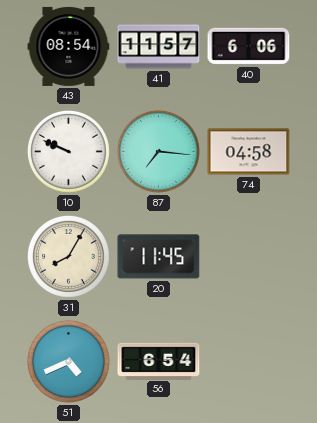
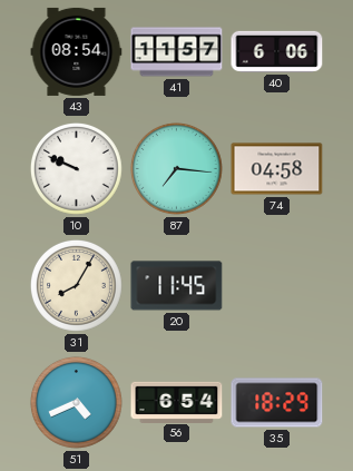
35: none -> 18:29 (277, 403)
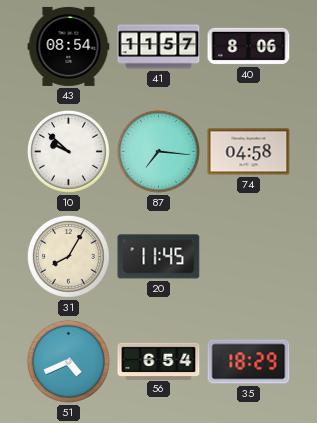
40: 6:06 -> 8:06 (249, 46)
10: 9:49 -> 9:52 (68, 151)
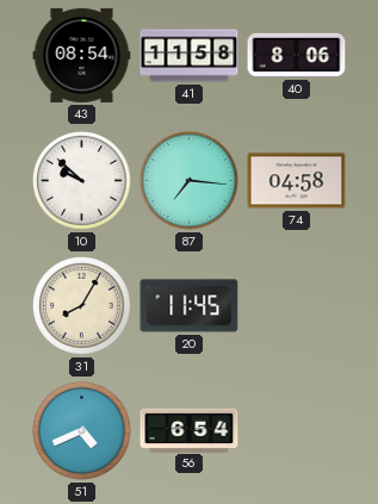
41: 11:57 -> 11:58 (190, 56)
35: 18:29 -> none (249, 362)
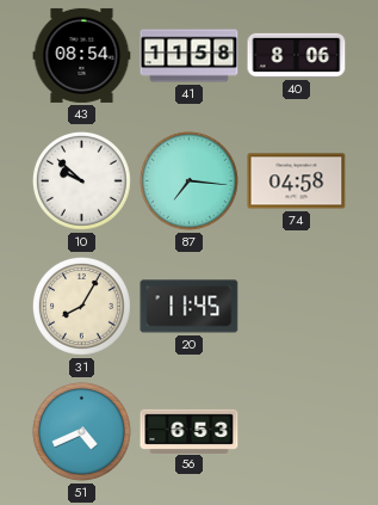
56: 6:54 -> 6:53 (190, 431)
